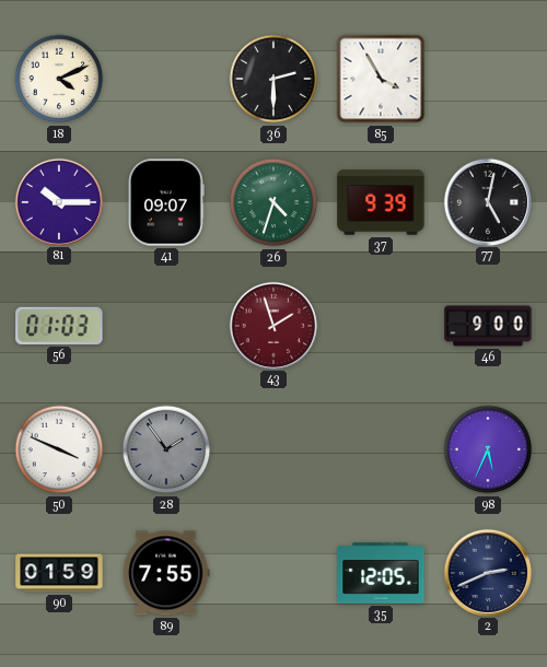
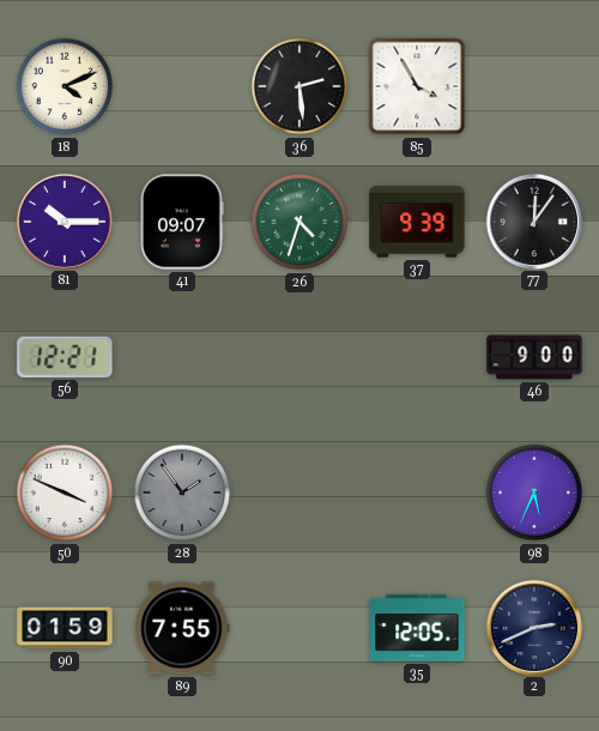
36: 2:30 -> 2:29 (299, 86)
77: 5:02 -> 12:06 (533, 220)
56: 01:03 -> 12:21 (65, 357)
43: 1:57 -> none (272, 325)
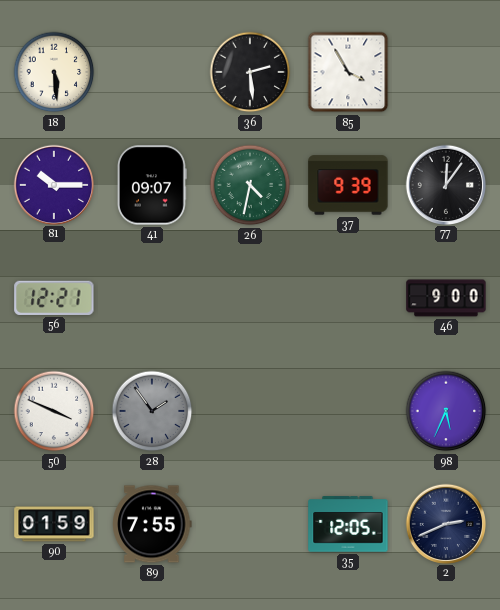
18: 4:11 -> 5:29 (54, 72)
26: 4:33 -> 4:32 (250, 185)
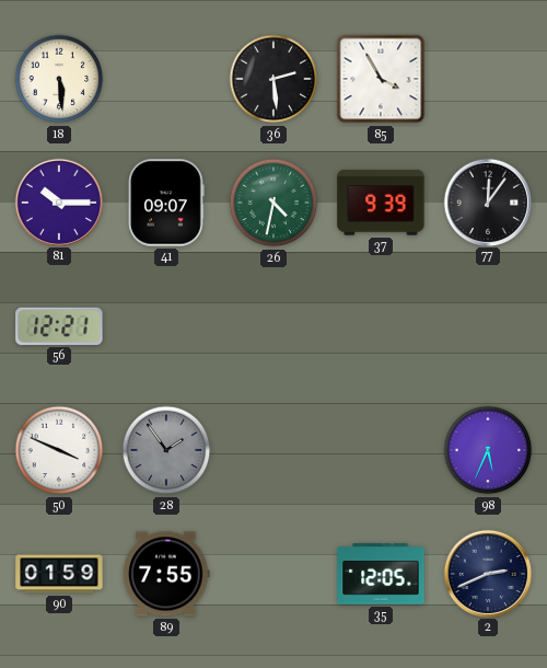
46: 9:00 -> none (446, 298)
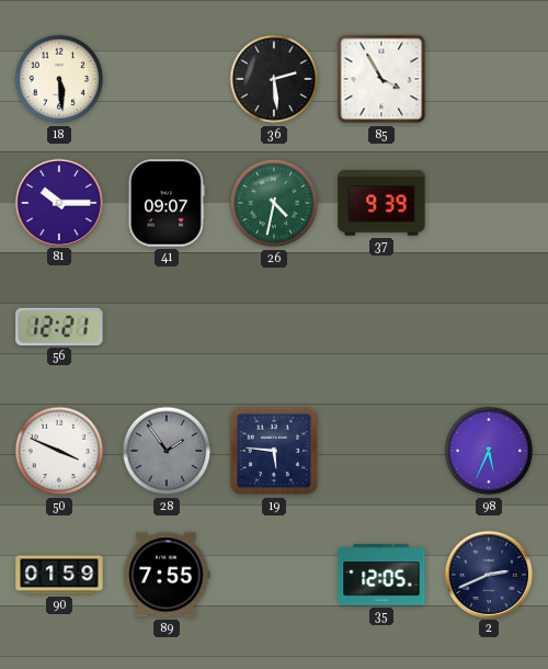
77: 12:06 -> none (487, 201)
19: none -> 5:46 (274, 451)
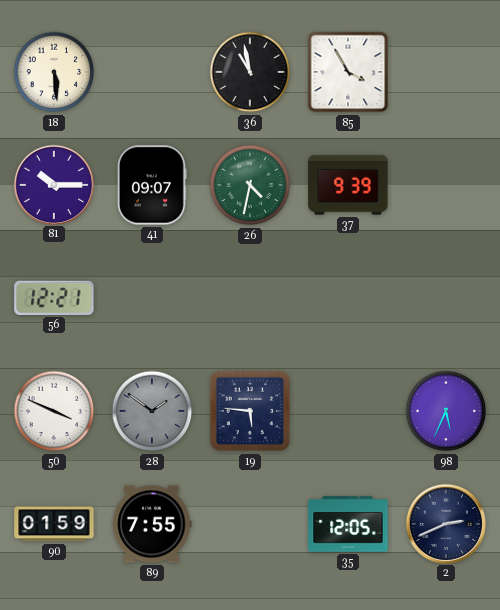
36: 2:29 -> 10:58 (250, 72)
28: 1:54 -> 1:51 (152, 411)
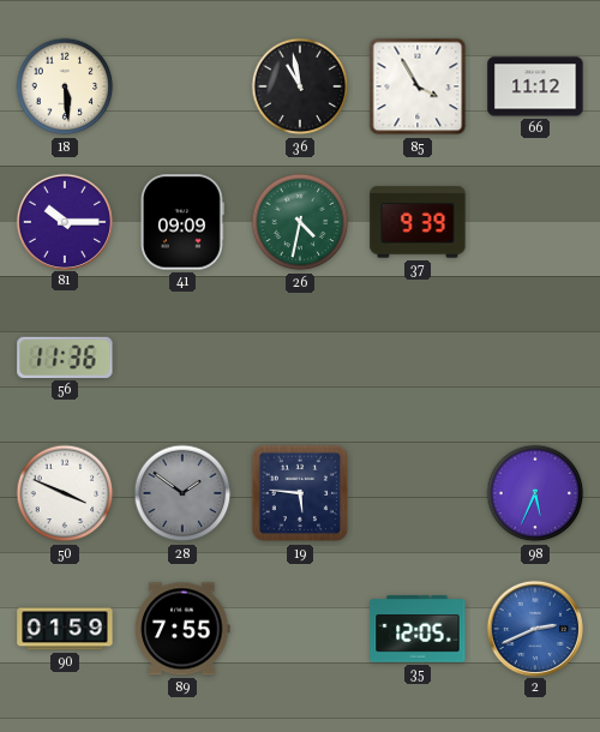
66: none -> 11:12 (535, 86)
41: 09:07 -> 09:09 (182, 222)
56: 12:21 -> 11:36 (65, 358)
2 dial: navy -> blue (534, 628)
